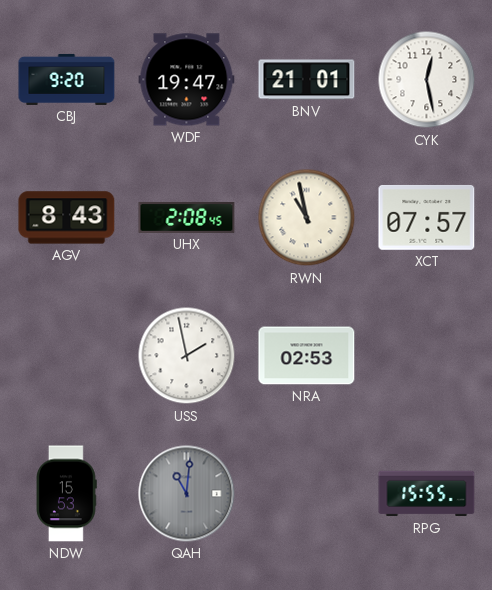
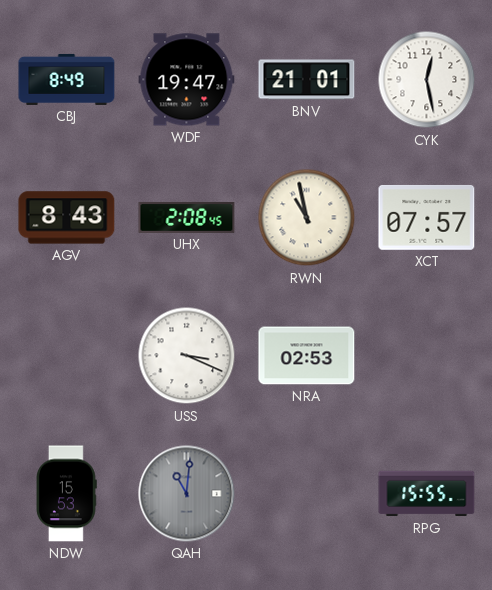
CBJ: 9:20 -> 8:49 (67, 79)
USS: 1:58 -> 3:19 (187, 356)
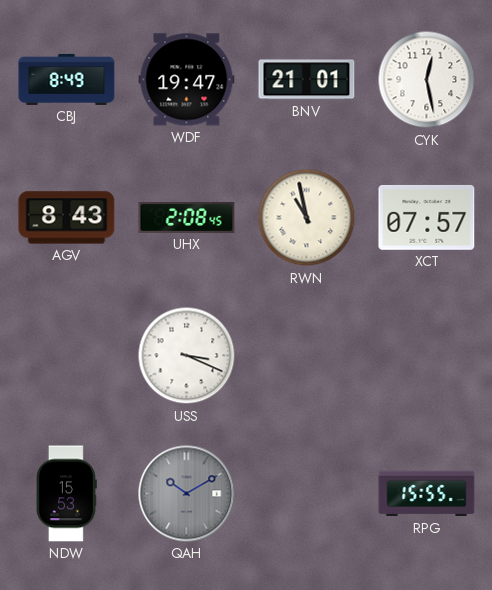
NRA: 02:53 -> none (307, 356)
QAH: 11:01 -> 10:10 (187, 494)
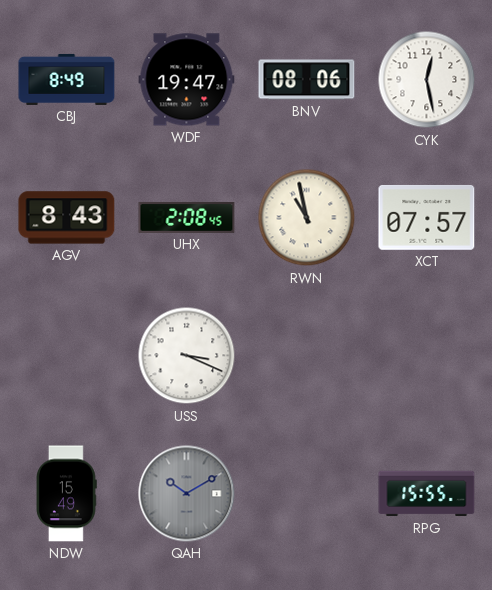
BNV: 21:01 -> 08:06 (307, 80)
NDW: 15:53 -> 15:49 (67, 494)
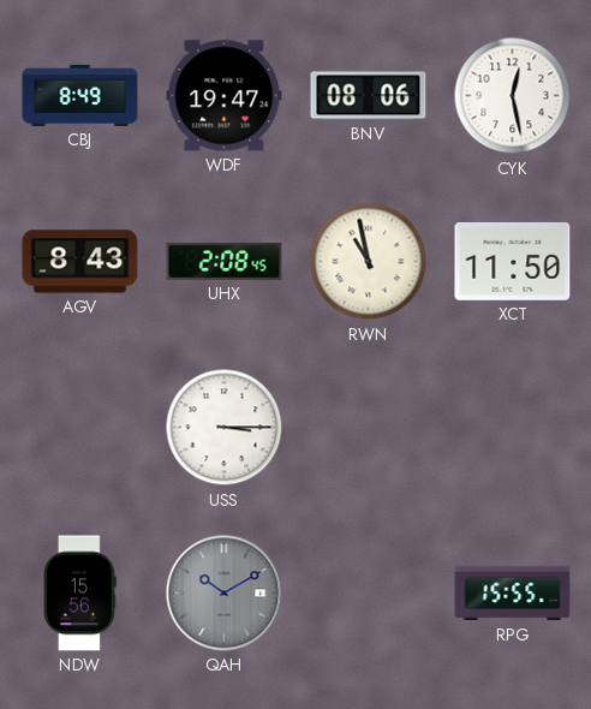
XCT: 07:57 -> 11:50 (513, 262)
USS: 3:19 -> 3:15 (225, 428)
NDW: 15:49 -> 15:56 (80, 594)
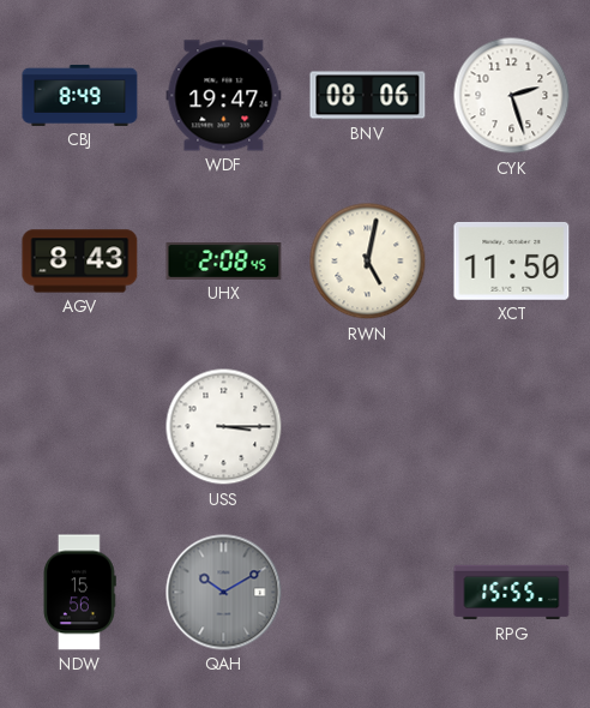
CYK: 12:28 -> 2:27 (512, 96)
RWN: 10:58 -> 5:02 (368, 262)
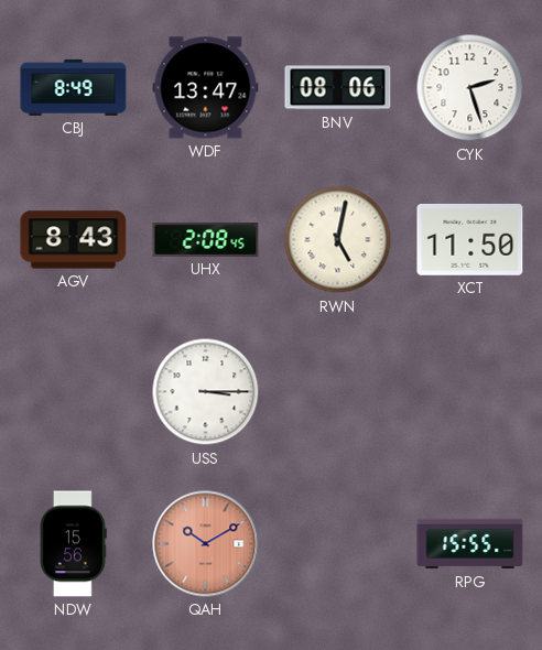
WDF: 19:47 -> 13:47 (206, 88)
QAH dial: grey -> salmon (206, 544)
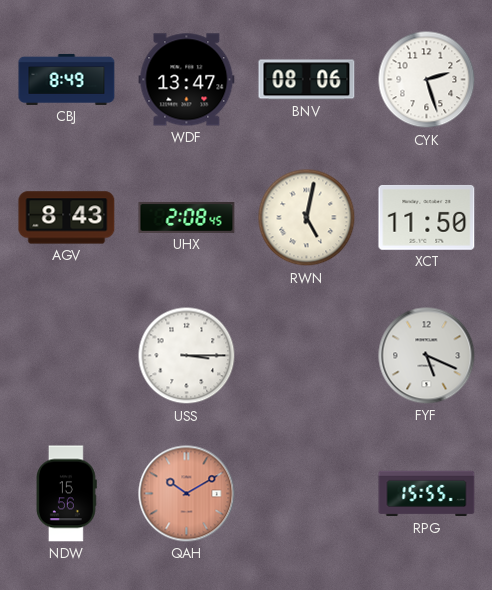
FYF: none -> 5:19 (427, 356)
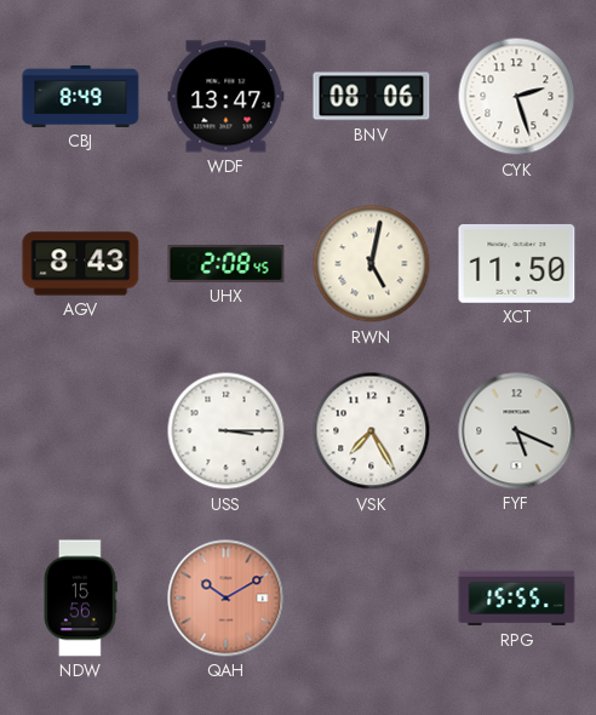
VSK: none -> 7:25 (372, 431)
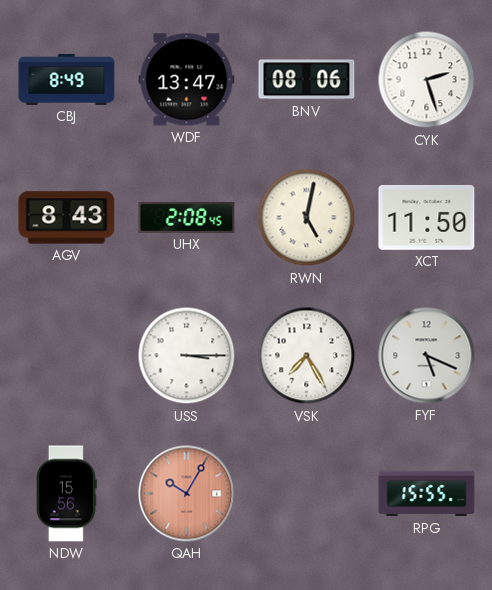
QAH: 10:10 -> 10:05 (187, 494)
